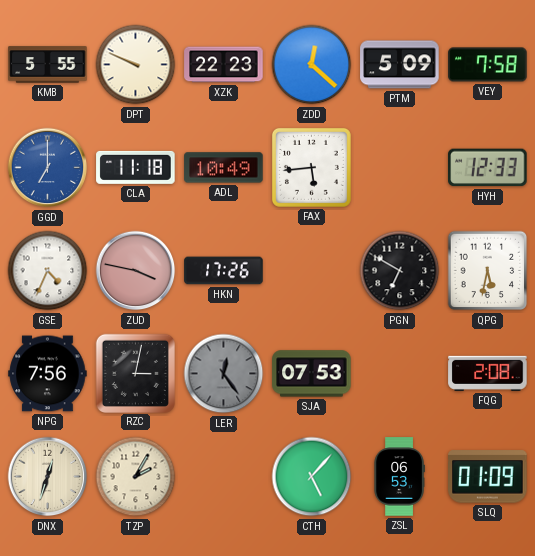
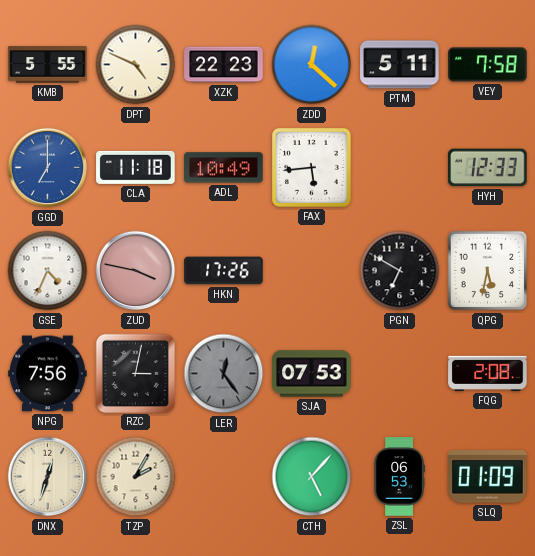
DPT: 9:49 -> 4:49 (136, 65)
PTM: 5:09 -> 5:11 (400, 65)
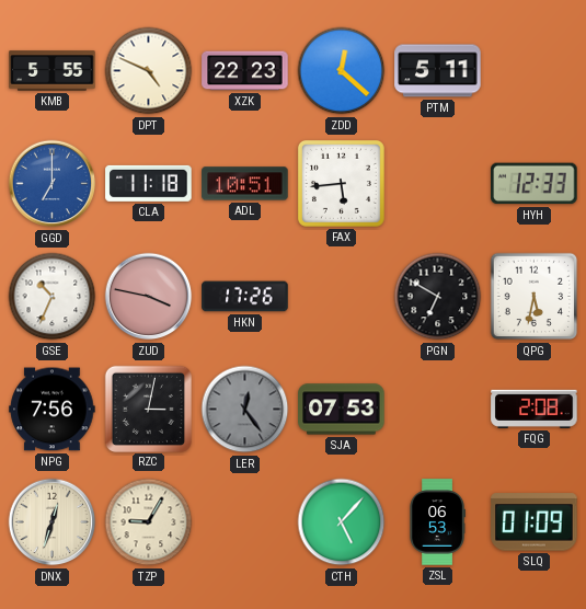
VEY: 7:58 -> none (488, 65)
ADL: 10:49 -> 10:51 (245, 184)
GSE: 4:34 -> 10:34 (53, 297)
TZP: 2:05 -> 9:05 (149, 522)
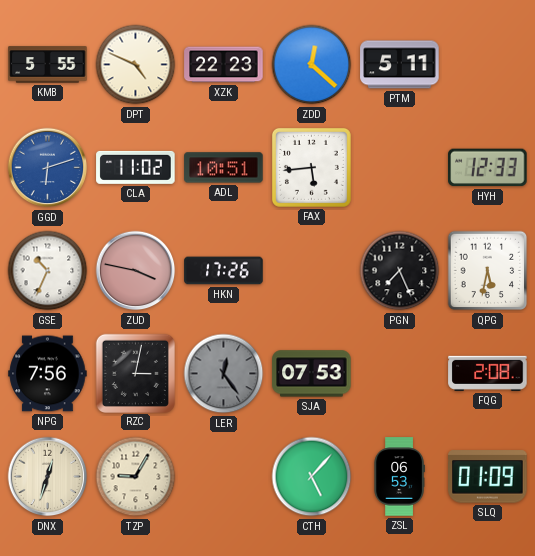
GGD: 7:00 -> 6:12 (48, 168)
CLA: 11:18 -> 11:02 (136, 167)
PGN: 6:50 -> 7:26 (400, 271)
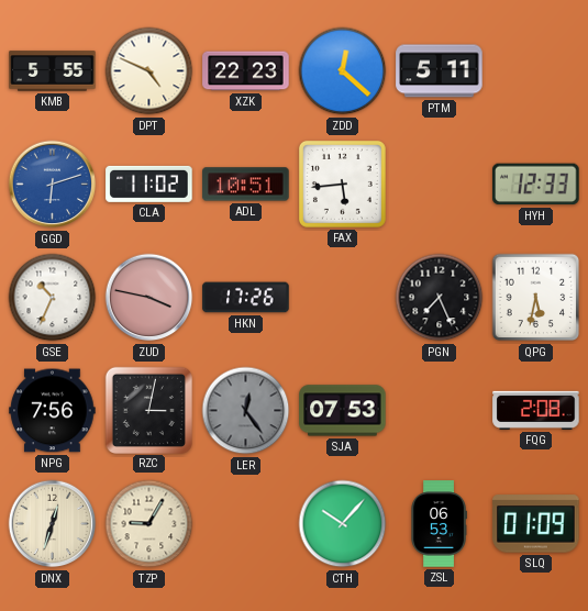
CTH: 5:07 -> 10:07 (343, 524)
